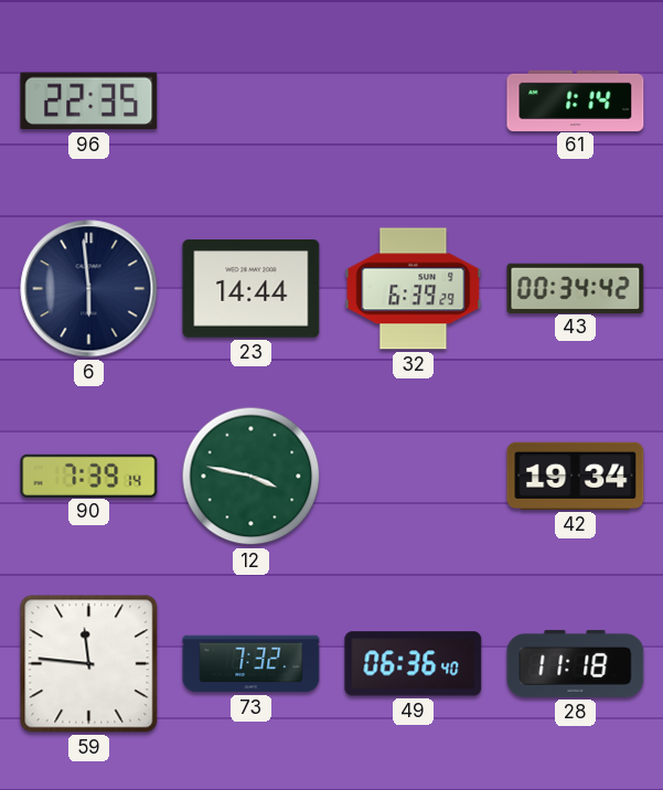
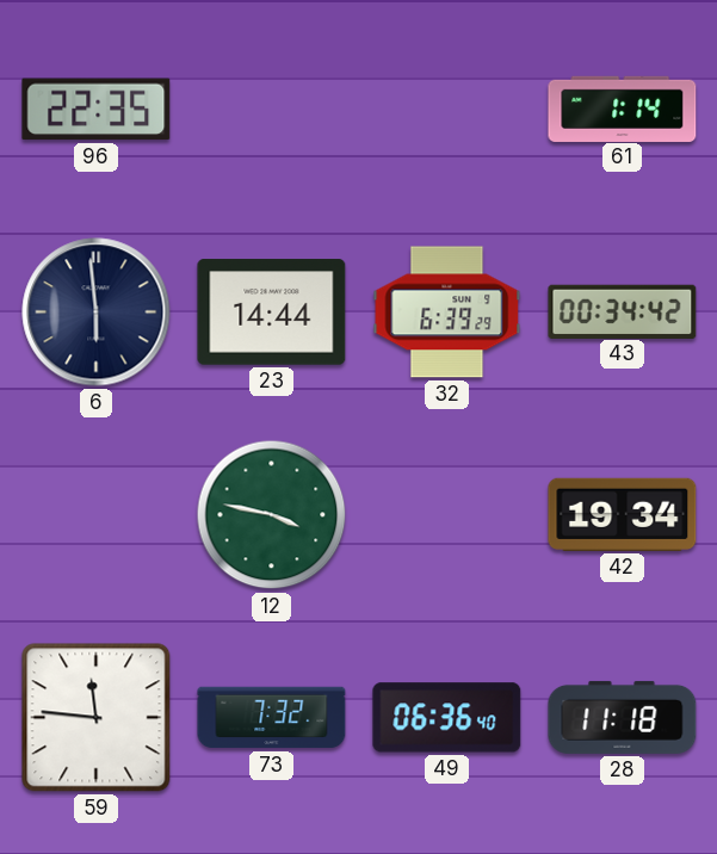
90: 7:39 -> none (89, 476)
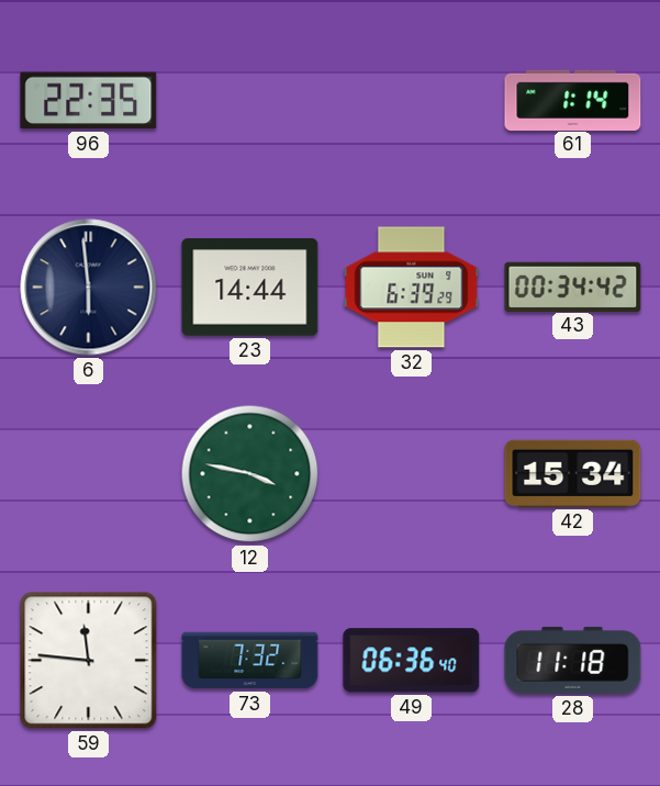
42: 19:34 -> 15:34 (573, 473)
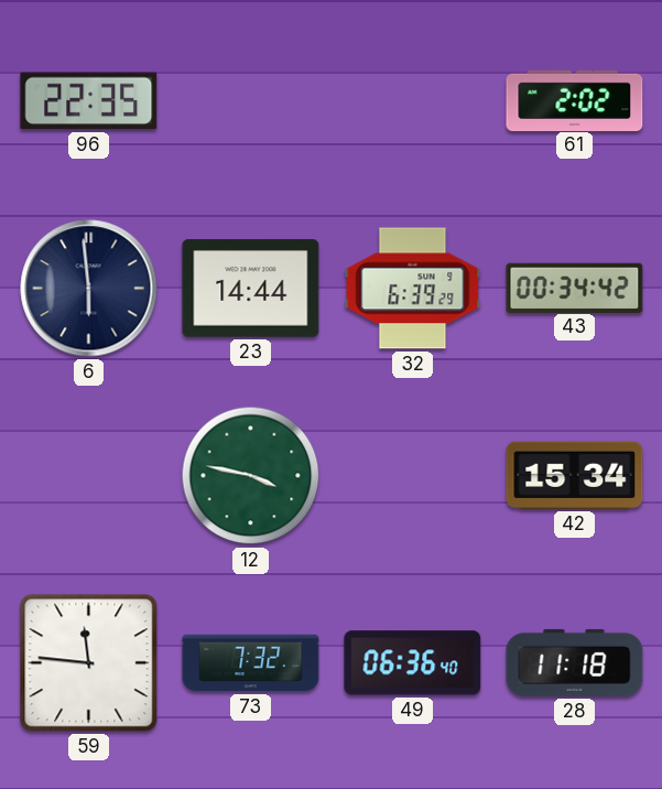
61: 1:14 -> 2:02 (575, 100)
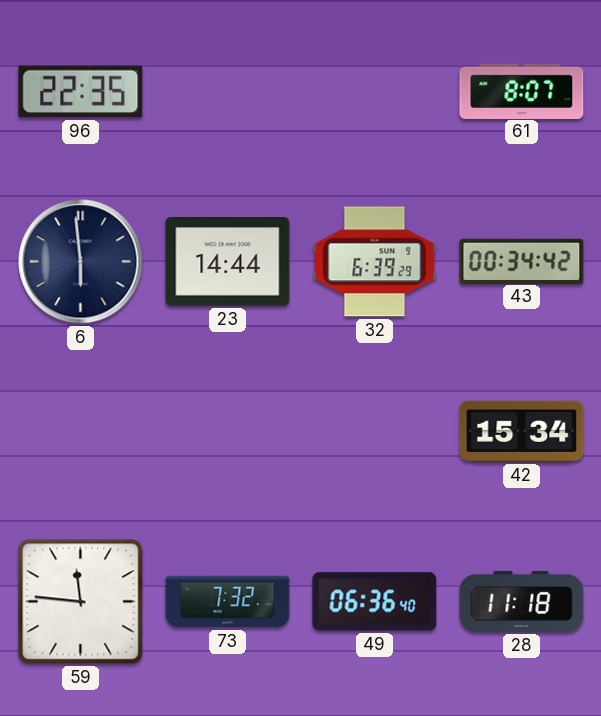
61: 2:02 -> 8:07 (522, 91)
12: 3:47 -> none (251, 476)
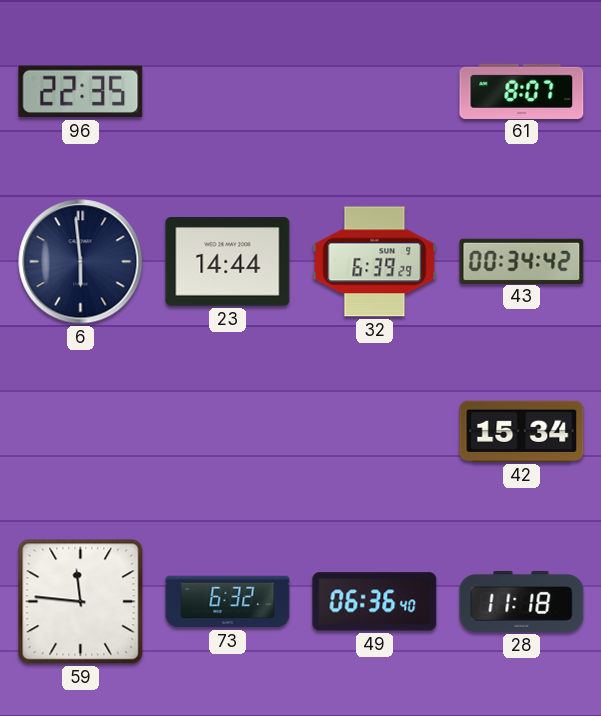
73: 7:32 -> 6:32 (228, 602)
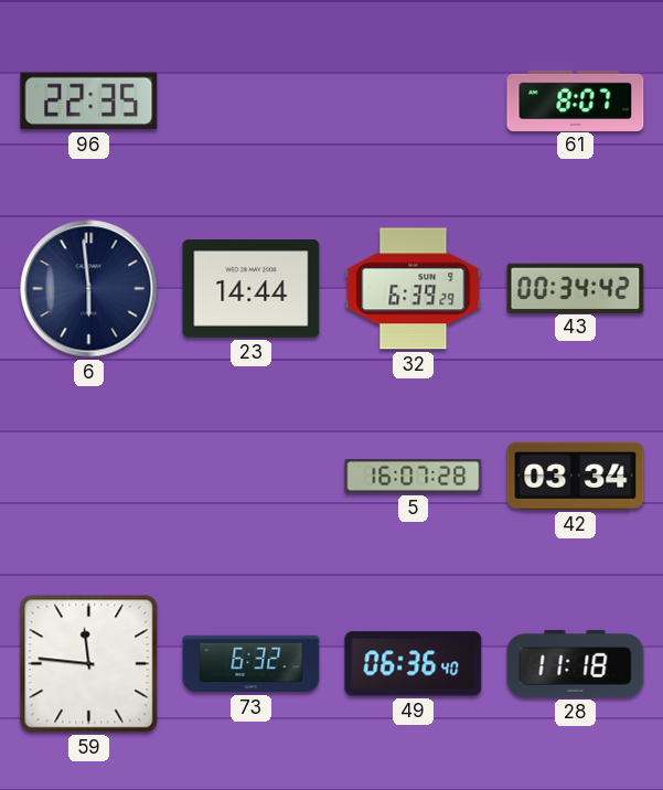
5: none -> 16:07 (414, 477)
42: 15:34 -> 03:34 (576, 476)
